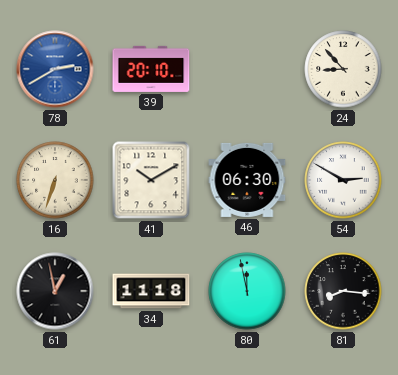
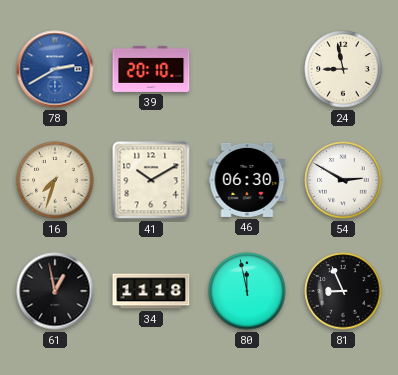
24: 8:53 -> 8:58 (343, 69)
16: 6:33 -> 7:33 (55, 180)
81: 8:16 -> 8:56 (343, 291)
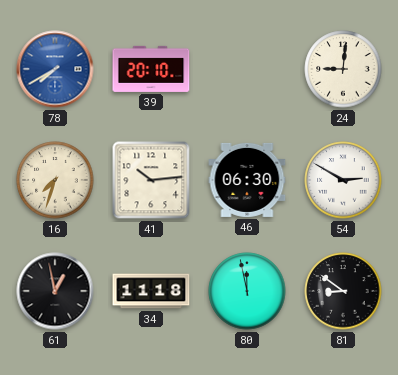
78: 2:40 -> 7:40 (55, 69)
24: 8:58 -> 9:01 (343, 69)
41: 10:10 -> 10:14 (151, 180)
81: 8:56 -> 8:51 (343, 291)
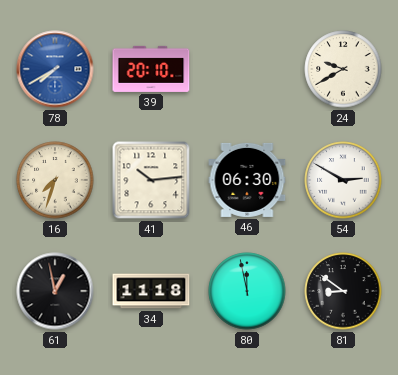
24: 9:01 -> 9:40 (343, 69)
